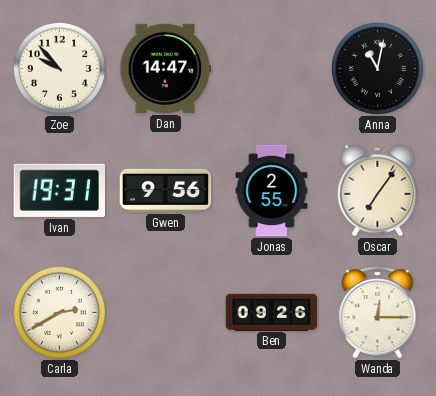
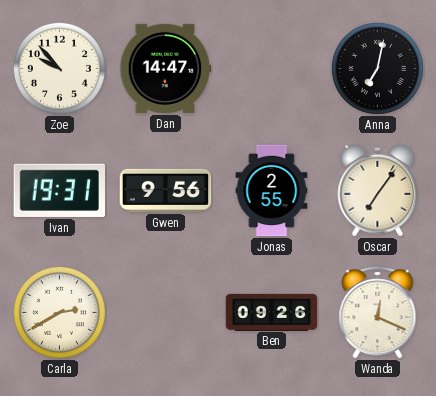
Anna: 11:02 -> 7:02 (377, 68)
Wanda: 12:15 -> 12:19 (378, 313)
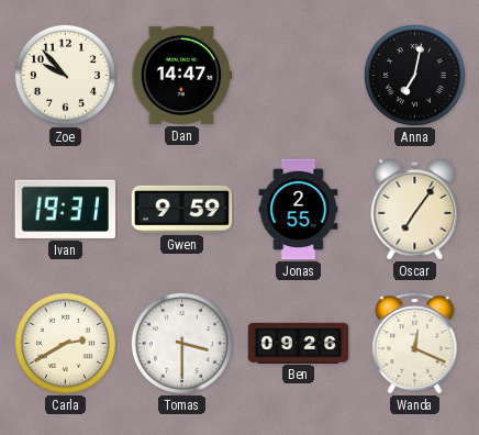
Gwen: 9:56 -> 9:59 (182, 209)
Tomas: none -> 3:30 (181, 343)
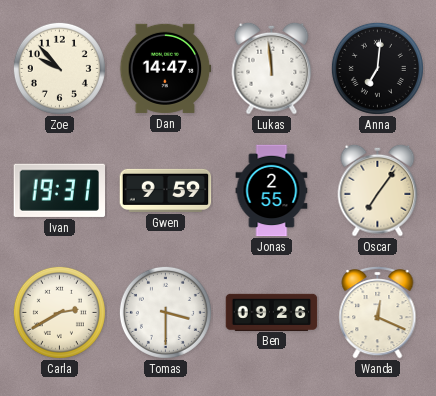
Lukas: none -> 11:59 (272, 68)
Anna: 7:02 -> 7:01 (377, 68)
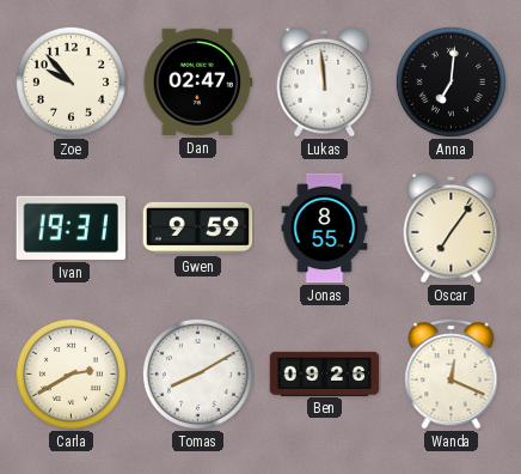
Dan: 14:47 -> 02:47 (198, 81)
Jonas: 2:55 -> 8:55 (325, 229)
Tomas: 3:30 -> 8:10 (197, 373)
